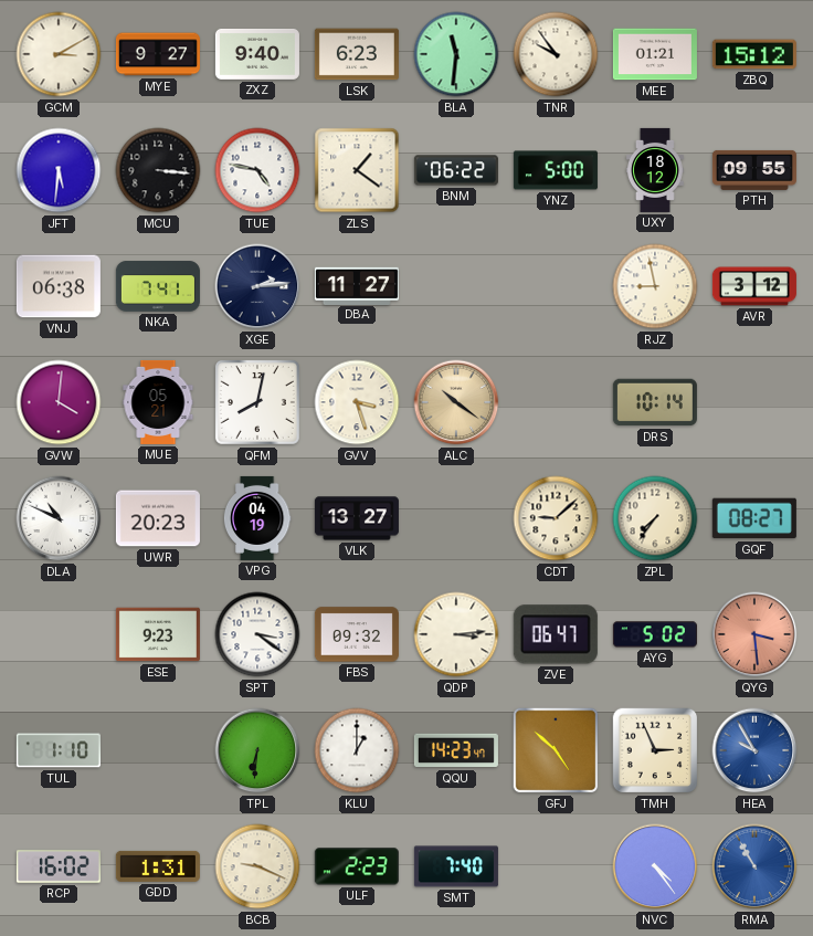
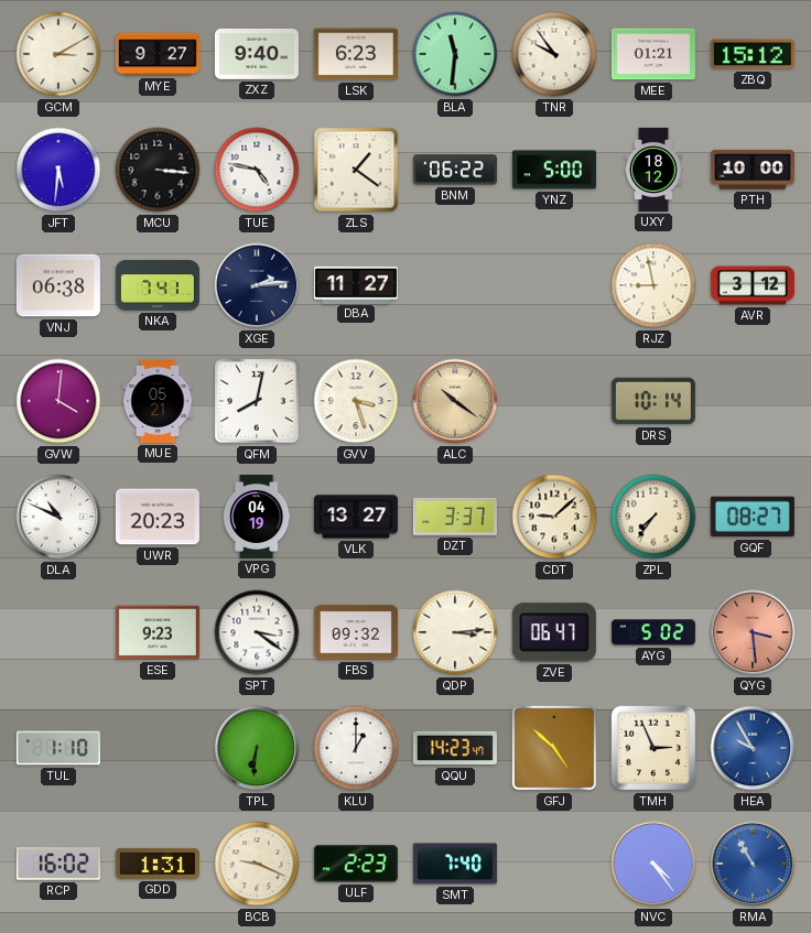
PTH: 09:55 -> 10:00 (753, 170)
DZT: none -> 3:37 (455, 517)
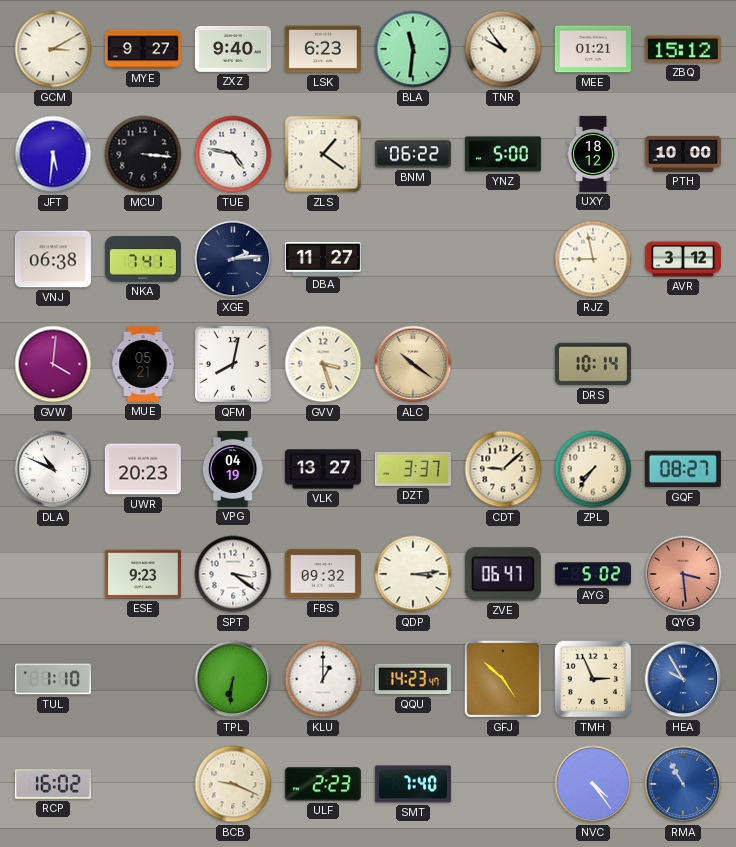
GDD: 1:31 -> none (158, 864)
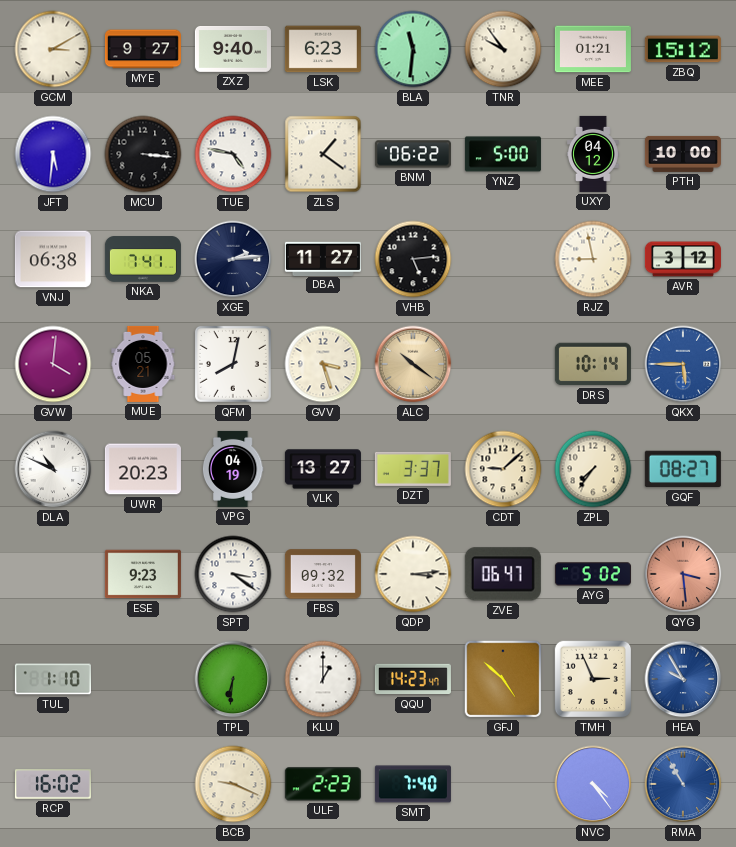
UXY: 18:12 -> 04:12 (594, 154)
VHB: none -> 5:14 (413, 259)
QKX: none -> 5:45 (683, 364)
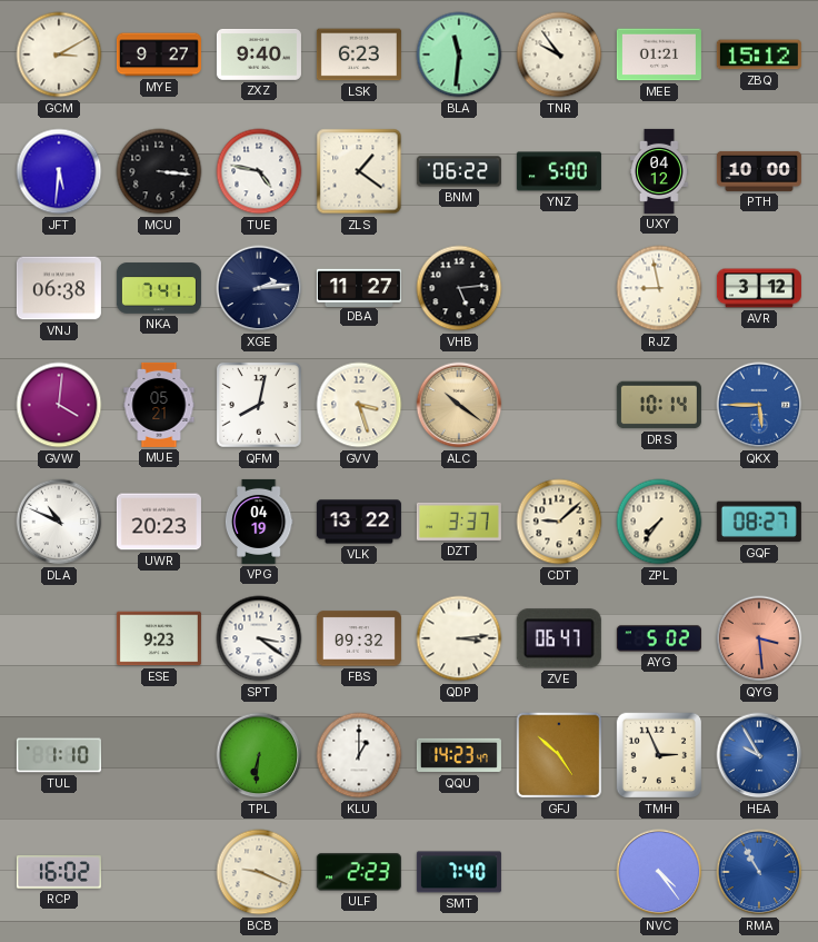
VLK: 13:27 -> 13:22 (359, 522)
